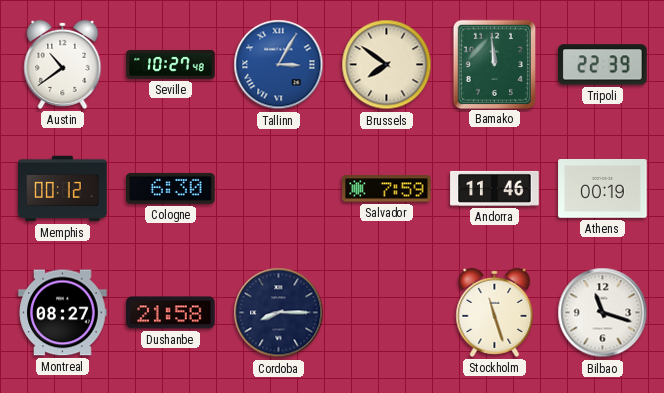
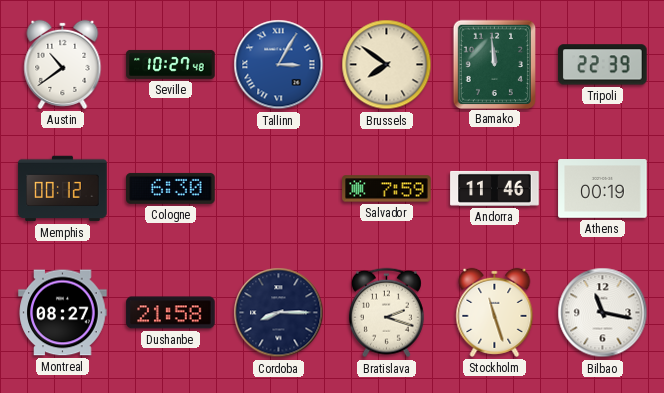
Bratislava: none -> 2:18 (386, 313)
Bilbao: 11:18 -> 11:17 (603, 313)
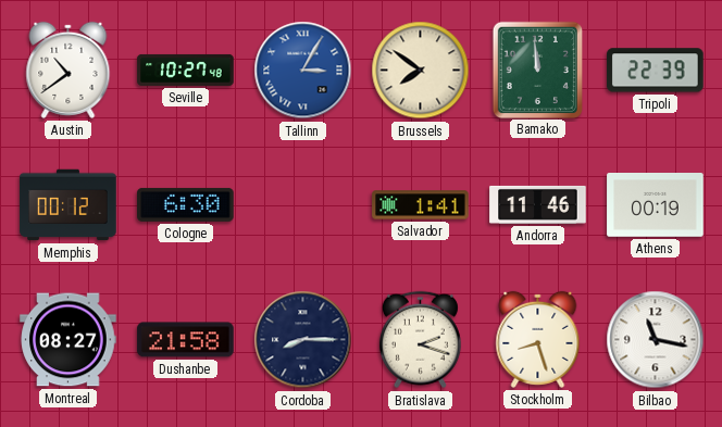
Salvador: 7:59 -> 1:41 (421, 205)
Stockholm: 11:27 -> 8:27 (538, 339)
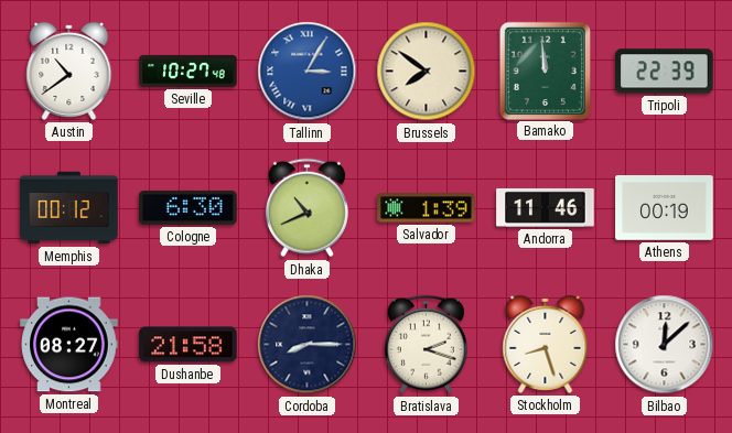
Dhaka: none -> 10:41 (306, 208)
Salvador: 1:41 -> 1:39 (427, 208)
Bilbao: 11:17 -> 12:08 (665, 345)
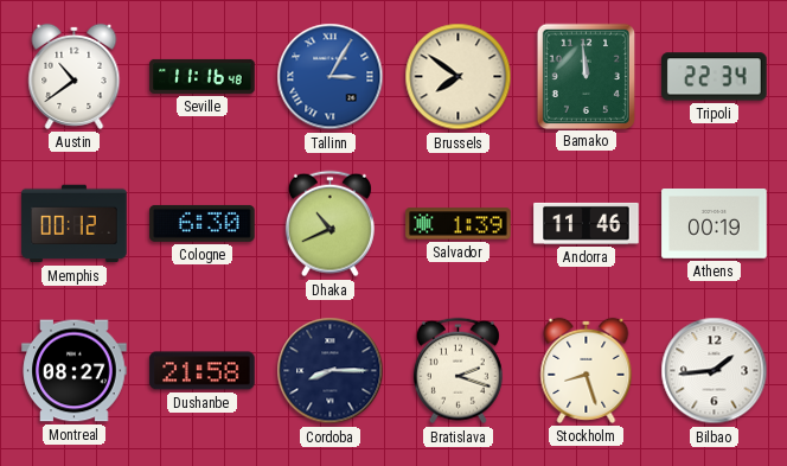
Seville: 10:27 -> 11:16 (203, 76)
Tripoli: 22:39 -> 22:34 (715, 77)
Bilbao: 12:08 -> 1:44 (715, 371)
